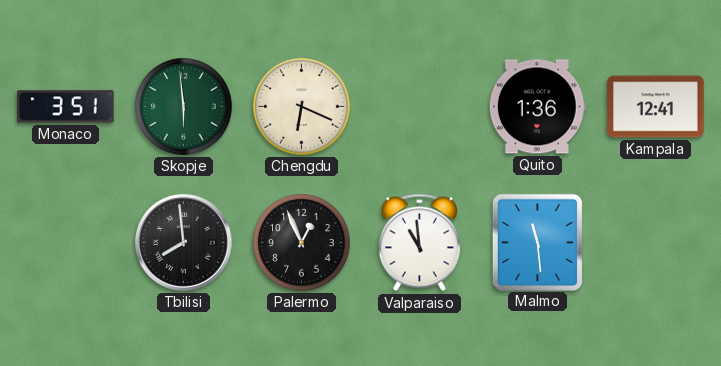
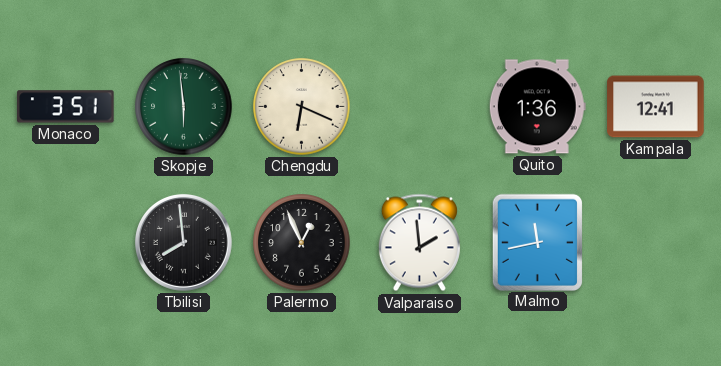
Valparaiso: 10:59 -> 1:59 (419, 243)
Malmo: 11:29 -> 11:43 (537, 242)
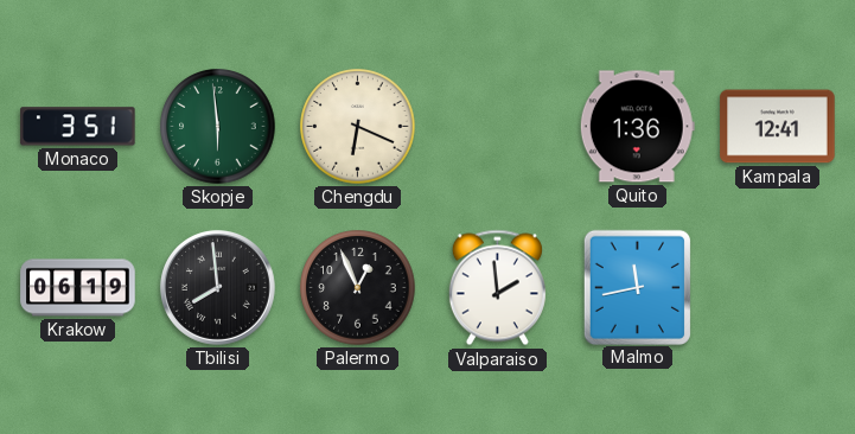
Krakow: none -> 06:19 (78, 288)
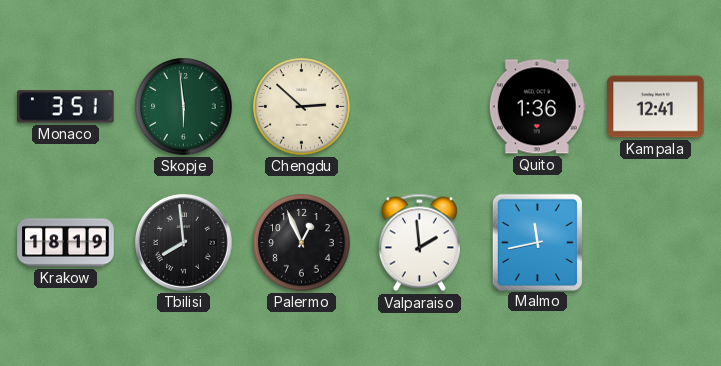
Chengdu: 6:19 -> 2:52 (302, 107)
Krakow: 06:19 -> 18:19 (66, 243)
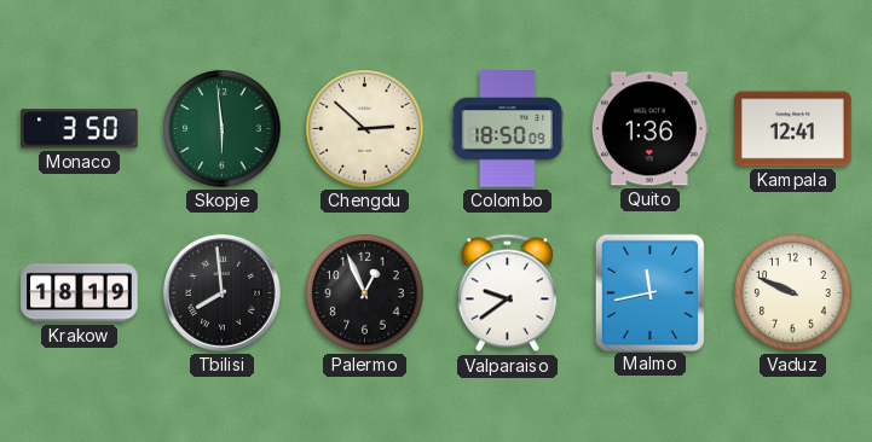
Monaco: 3:51 -> 3:50 (80, 129)
Colombo: none -> 18:50 (508, 129)
Valparaiso: 1:59 -> 9:39 (507, 293)
Vaduz: none -> 9:49 (793, 293)
